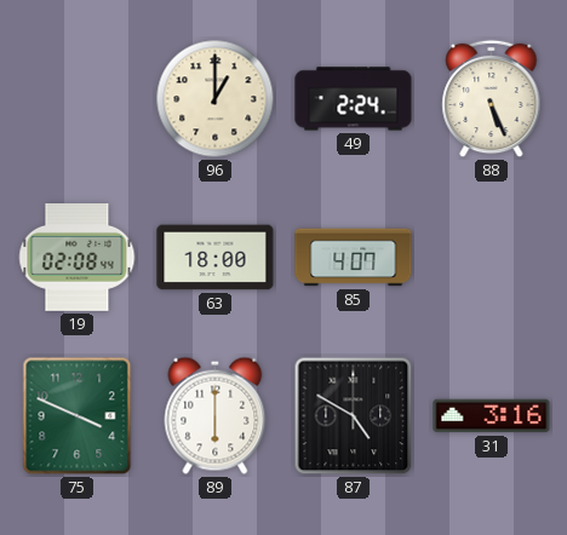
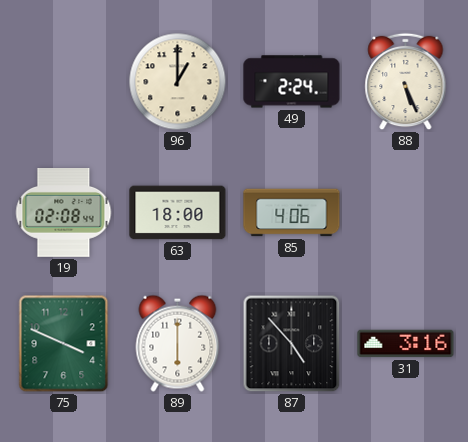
85: 4:07 -> 4:06 (292, 213)
87: 4:50 -> 4:53 (292, 344)
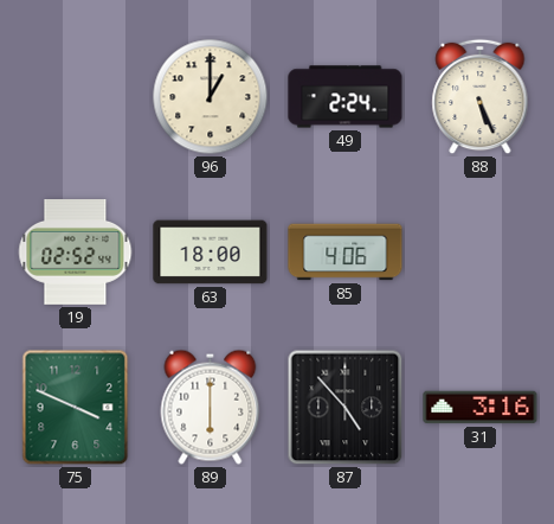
19: 02:08 -> 02:52 (76, 253)
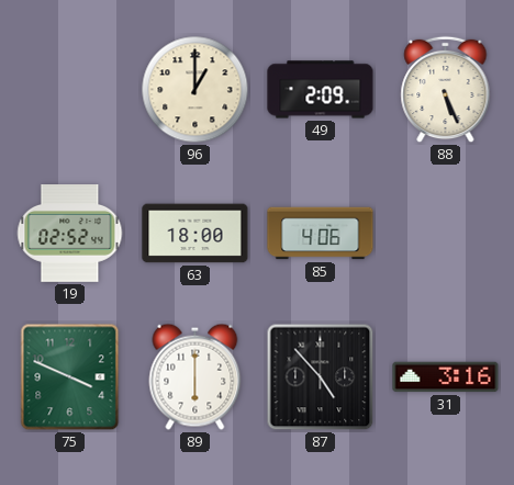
49: 2:24 -> 2:09 (321, 90)
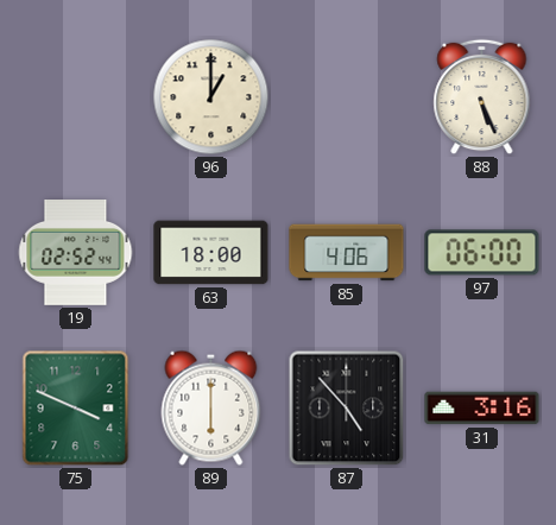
49: 2:09 -> none (321, 90)
97: none -> 06:00 (482, 253)
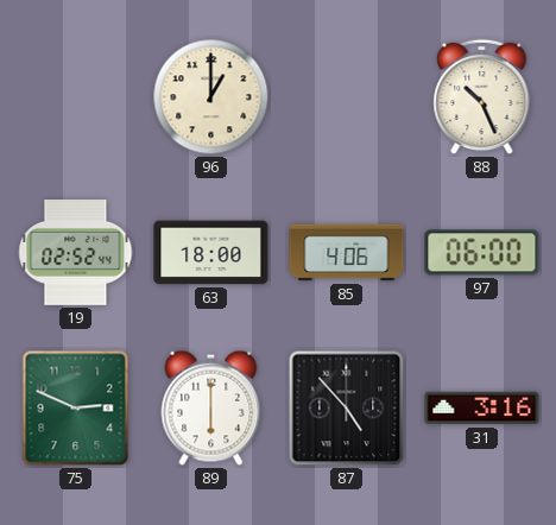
88: 5:26 -> 10:26 (482, 97)
75: 3:49 -> 2:49 (76, 409)
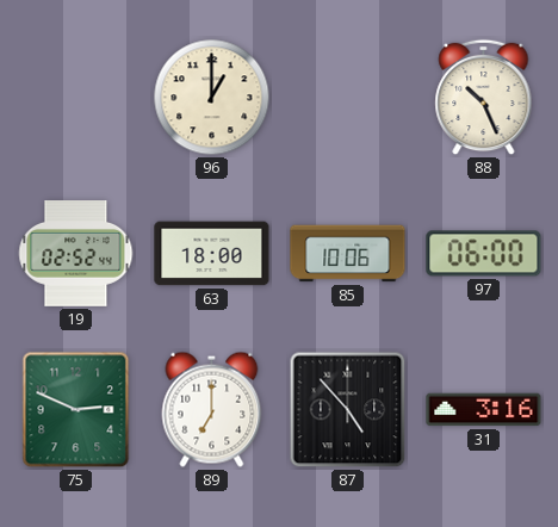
85: 4:06 -> 10:06 (348, 254)
89: 6:00 -> 7:00 (212, 409)
